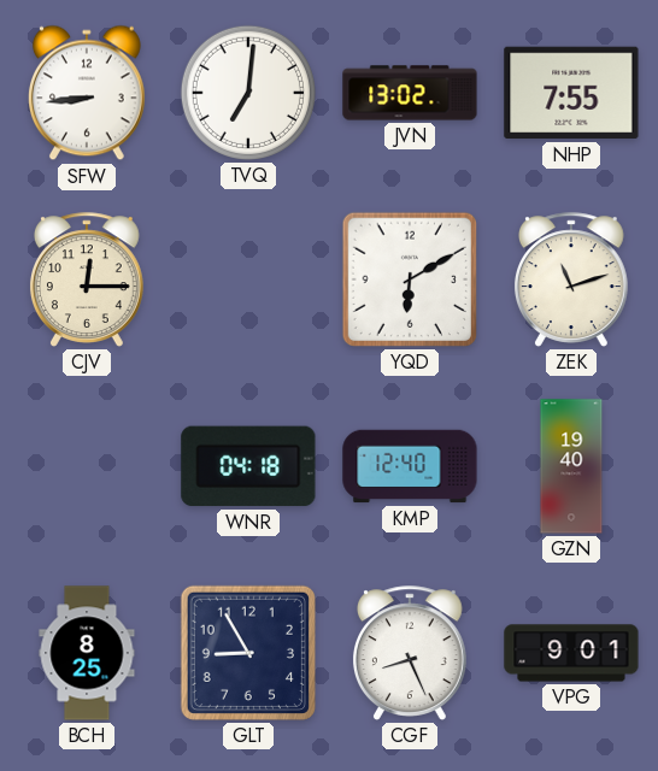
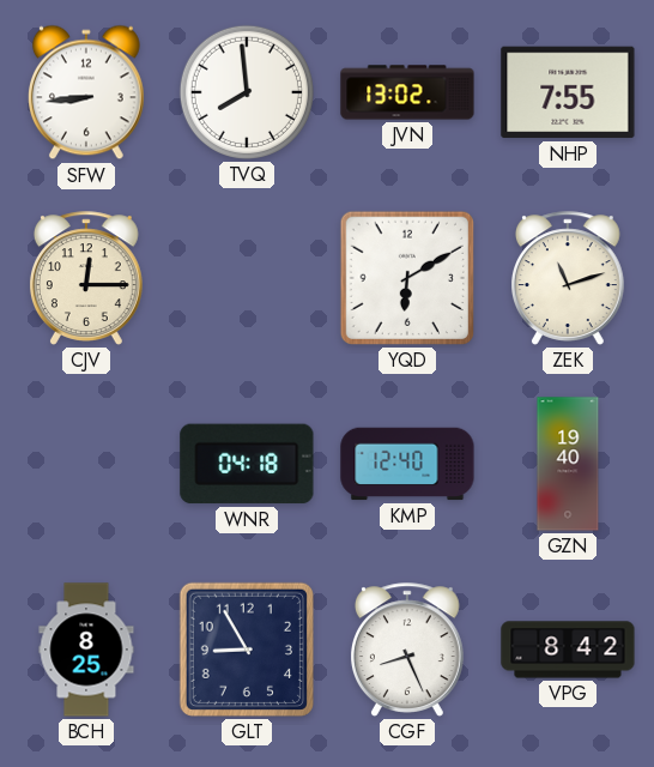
TVQ: 7:01 -> 7:59 (247, 92)
VPG: 9:01 -> 8:42 (568, 650)
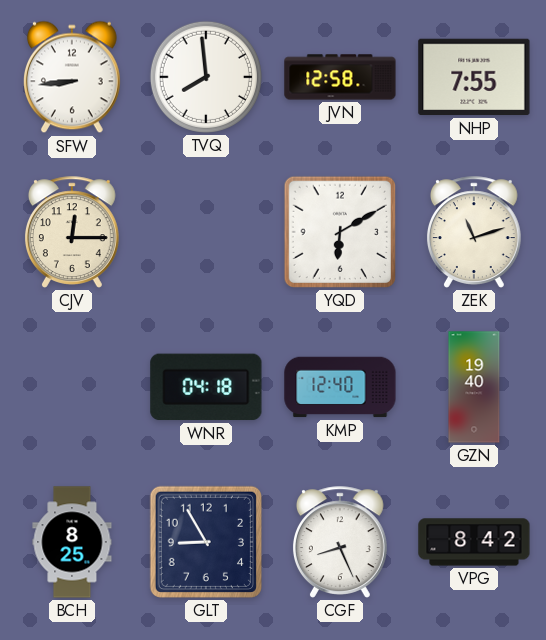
JVN: 13:02 -> 12:58 (340, 77)
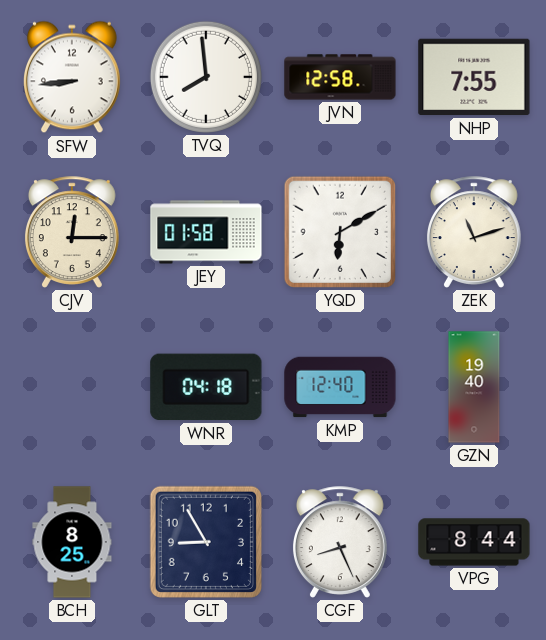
JEY: none -> 01:58 (206, 232)
VPG: 8:42 -> 8:44 (474, 542)
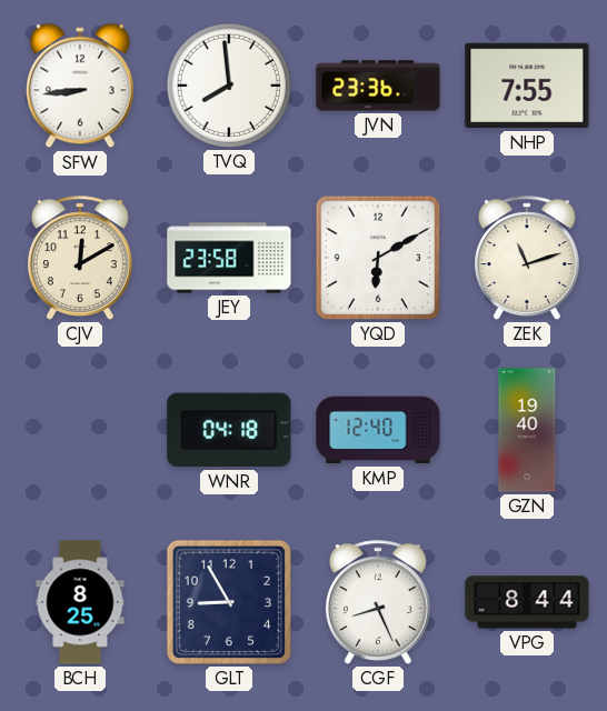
JVN: 12:58 -> 23:36 (378, 86)
CJV: 12:15 -> 12:10 (80, 258)
JEY: 01:58 -> 23:58 (229, 258)
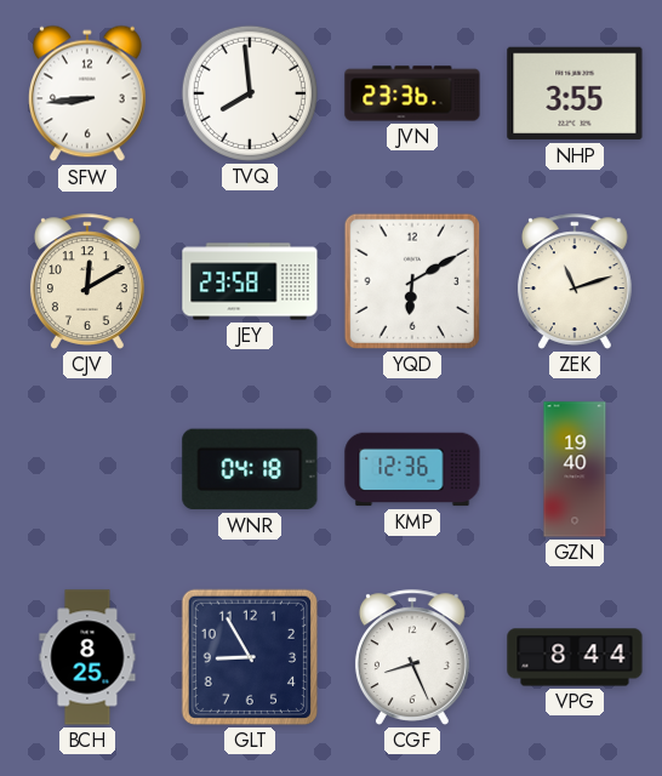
NHP: 7:55 -> 3:55 (575, 93)
KMP: 12:40 -> 12:36 (412, 469)
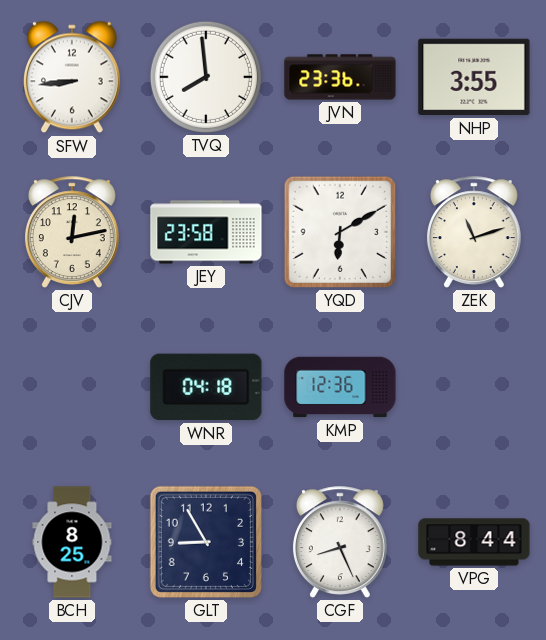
CJV: 12:10 -> 12:13 (72, 232)
GZN: 19:40 -> none (575, 469)
